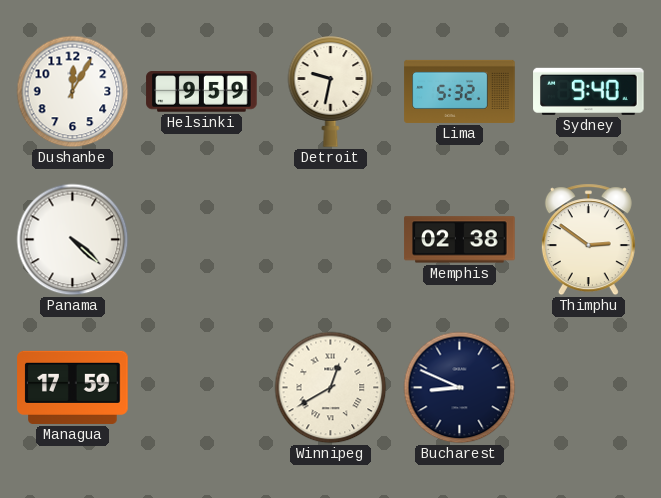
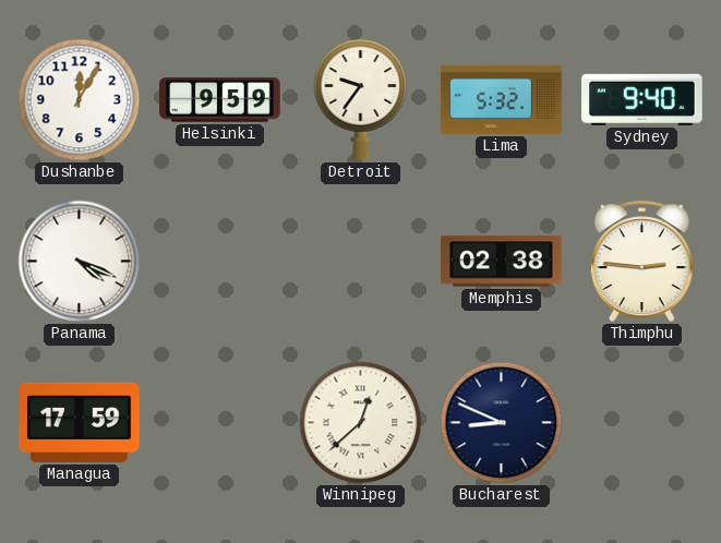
Detroit: 9:32 -> 9:36 (361, 99)
Panama: 4:22 -> 4:19 (80, 262)
Thimphu: 2:51 -> 2:46 (641, 262)
Winnipeg: 12:40 -> 12:38 (361, 423)
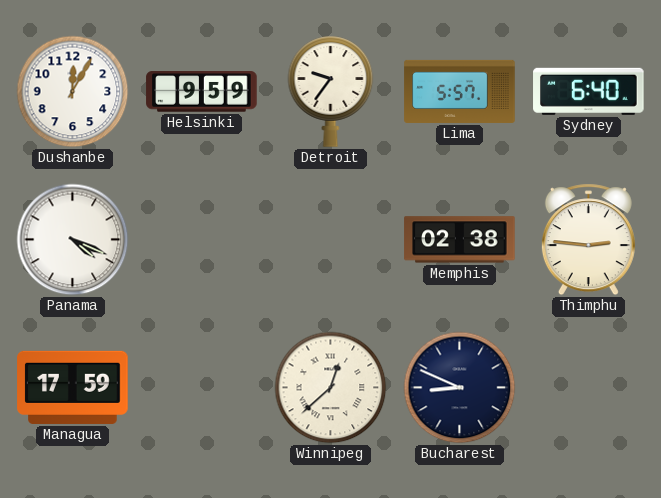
Lima: 5:32 -> 5:57 (460, 91)
Sydney: 9:40 -> 6:40 (589, 91)
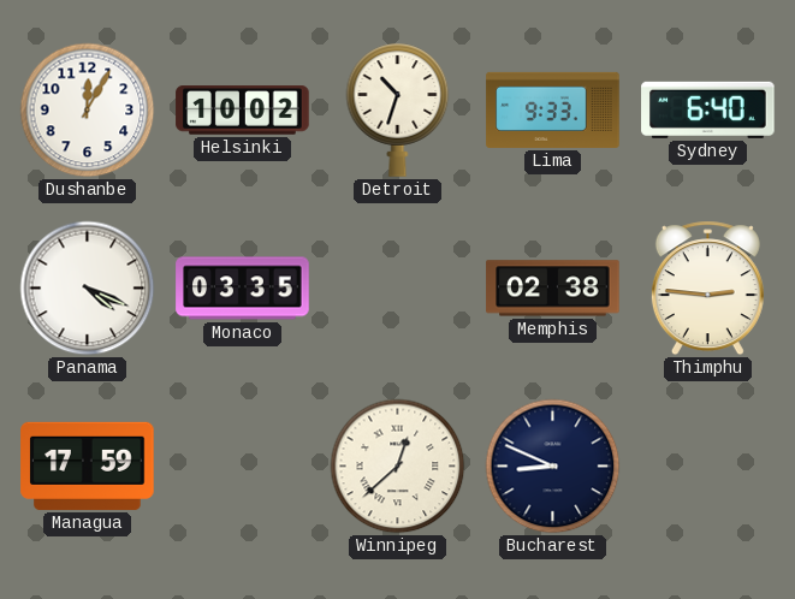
Helsinki: 9:59 -> 10:02 (243, 111)
Detroit: 9:36 -> 10:33 (398, 109)
Lima: 5:57 -> 9:33 (553, 109)
Monaco: none -> 03:35 (243, 289)
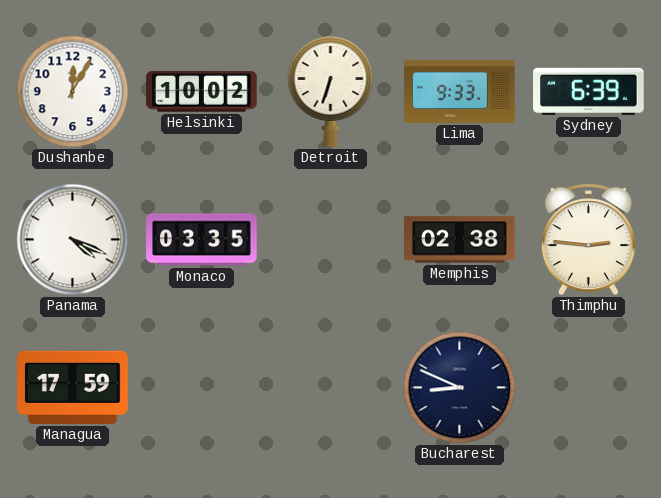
Detroit: 10:33 -> 6:33 (331, 91)
Sydney: 6:40 -> 6:39 (589, 91)
Winnipeg: 12:38 -> none (398, 467)
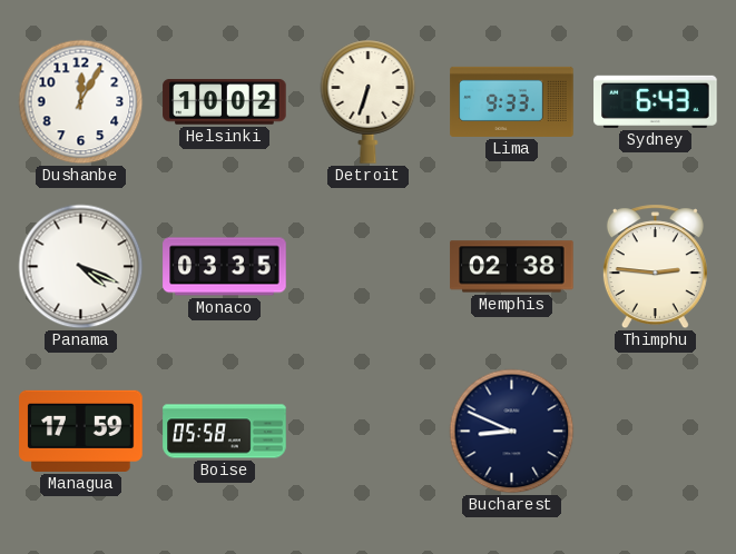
Sydney: 6:39 -> 6:43 (656, 101)
Boise: none -> 05:58 (225, 432)
